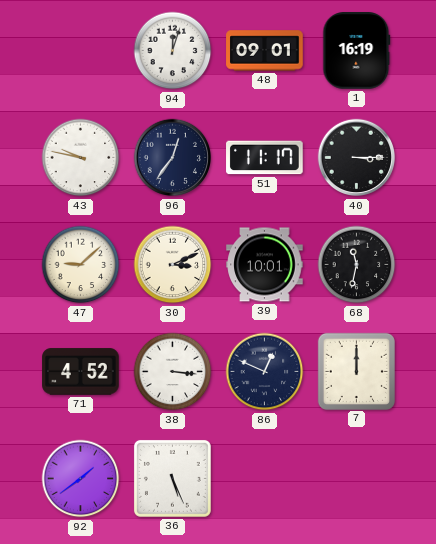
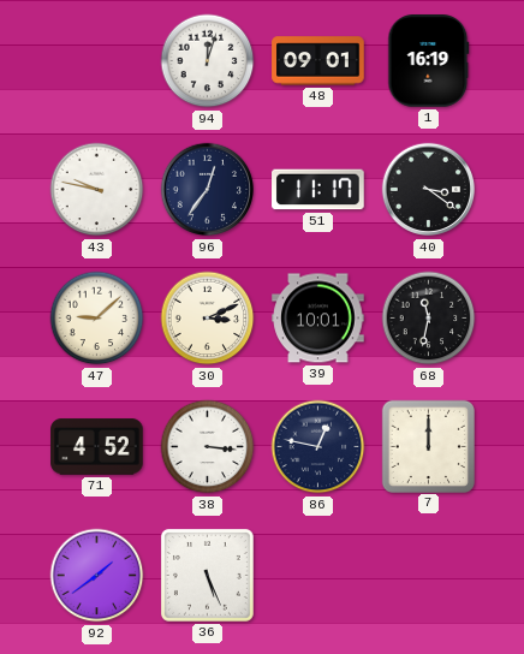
40: 3:15 -> 3:21 (429, 190)
86: 12:49 -> 12:47 (318, 447)
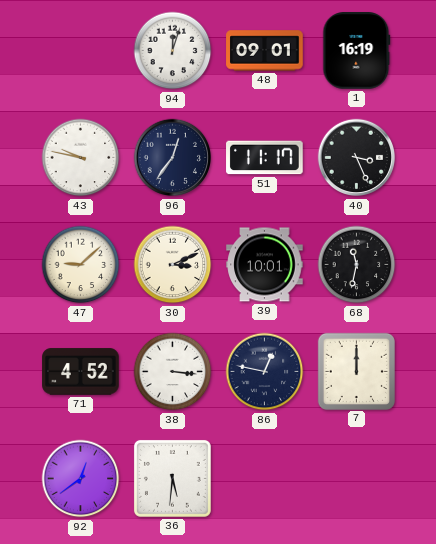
40: 3:21 -> 3:26 (357, 158)
92: 1:39 -> 12:39 (81, 479)
36: 5:26 -> 5:31 (172, 478)
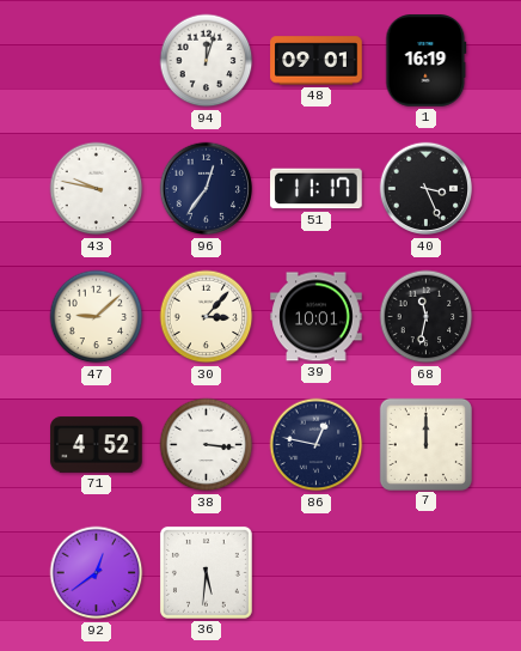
30: 3:11 -> 3:07 (207, 317)
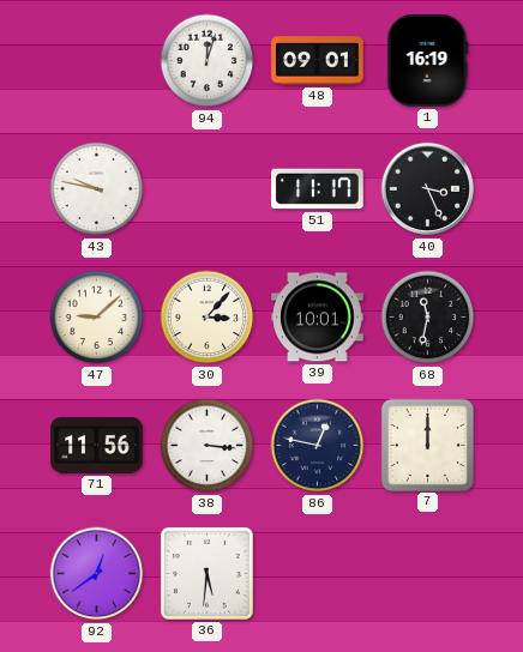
96: 12:36 -> none (207, 189)
71: 4:52 -> 11:56 (97, 446)
